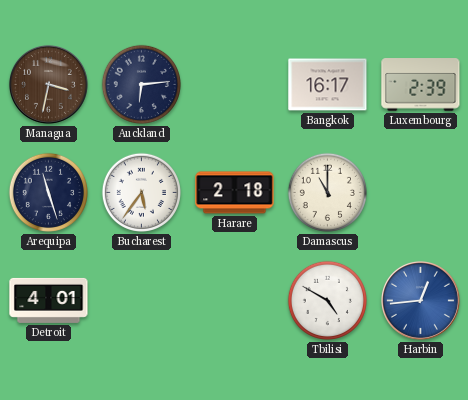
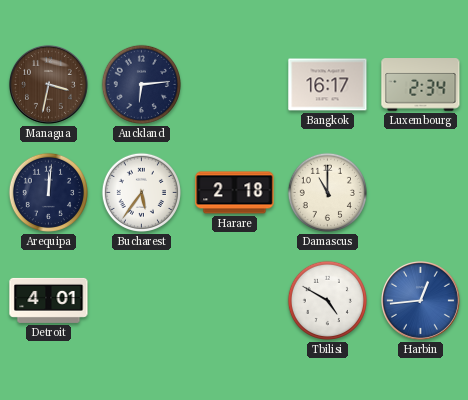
Luxembourg: 2:39 -> 2:34 (421, 85)
Arequipa: 11:27 -> 12:01 (48, 192)
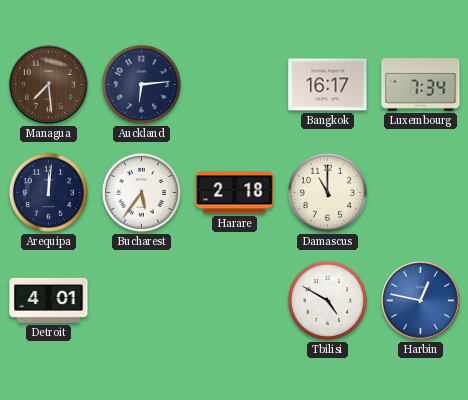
Managua: 3:32 -> 7:29 (48, 84)
Luxembourg: 2:34 -> 7:34 (421, 85)
Harbin: 12:44 -> 12:47 (420, 300)
